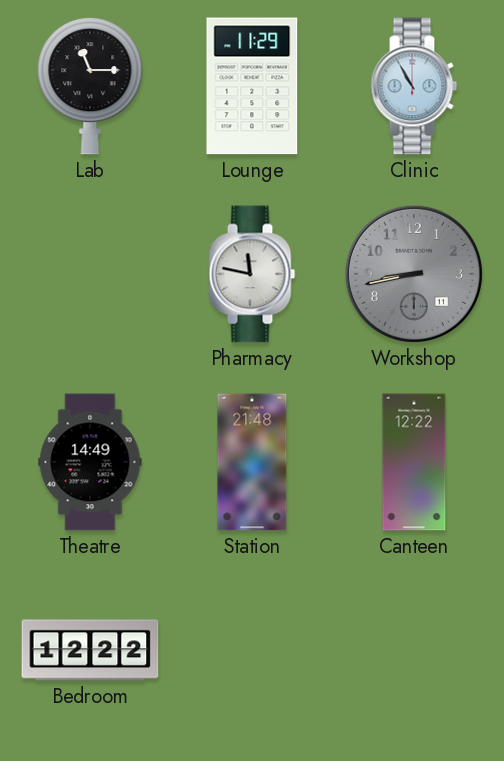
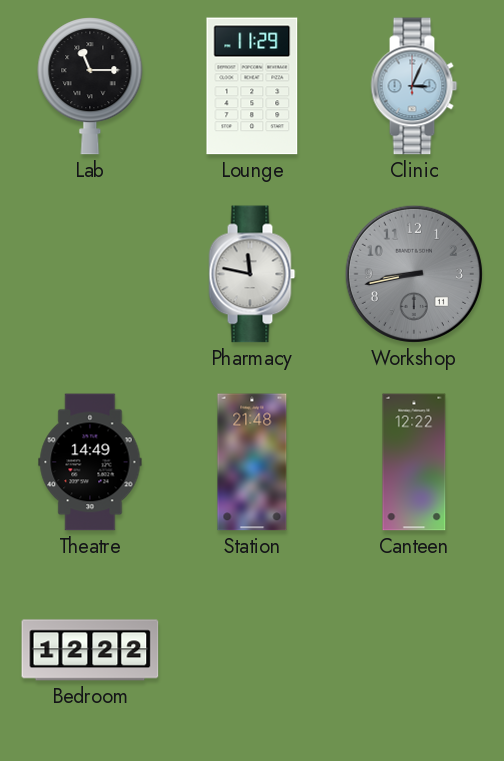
Clinic: 10:55 -> 3:04 (414, 86)
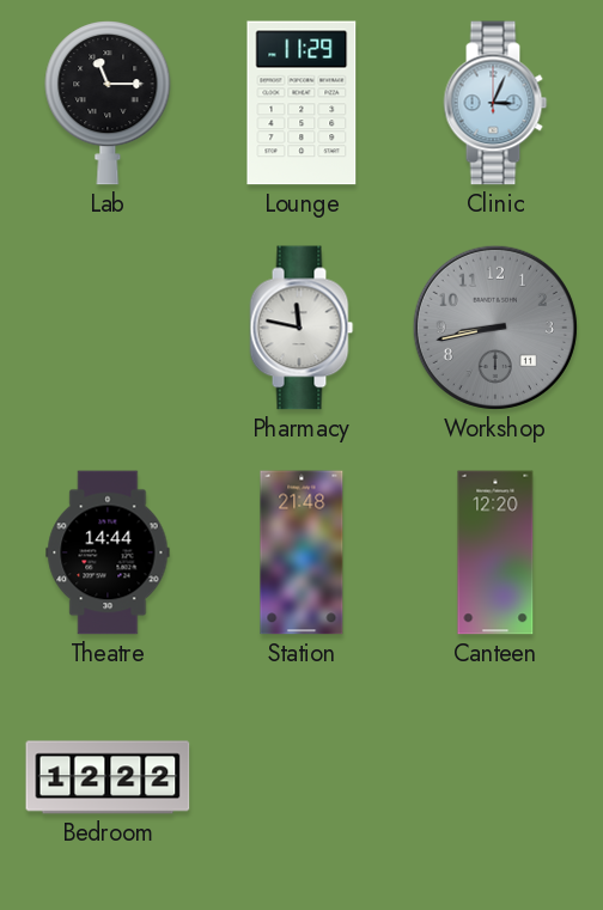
Theatre: 14:49 -> 14:44 (108, 552)
Canteen: 12:22 -> 12:20 (495, 552)
